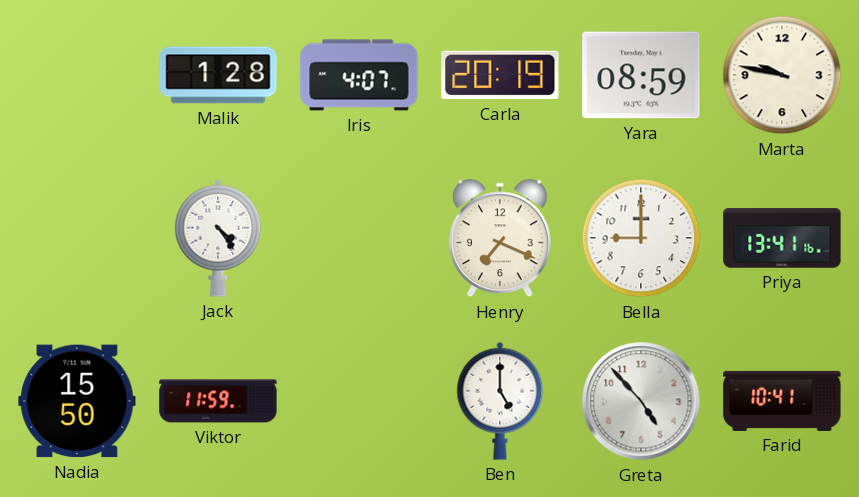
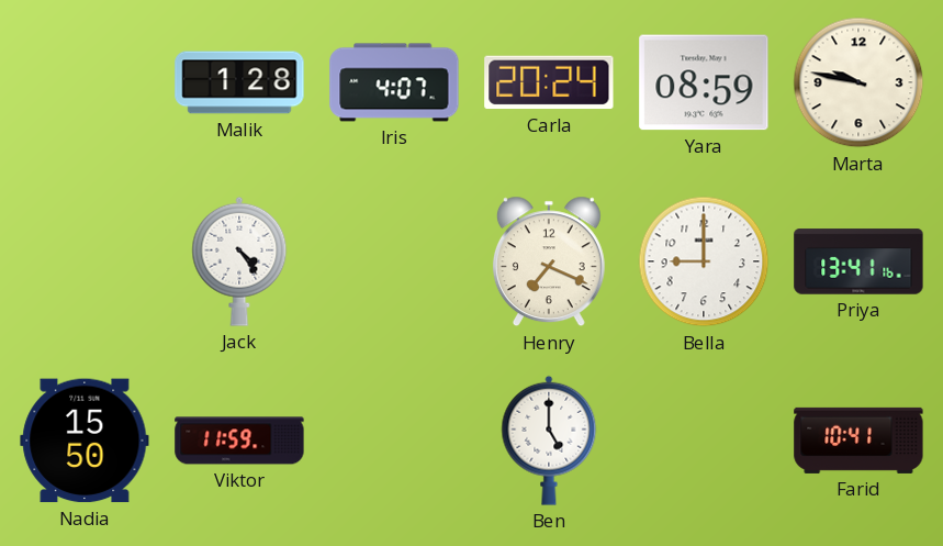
Carla: 20:19 -> 20:24 (549, 82)
Greta: 4:53 -> none (641, 401)
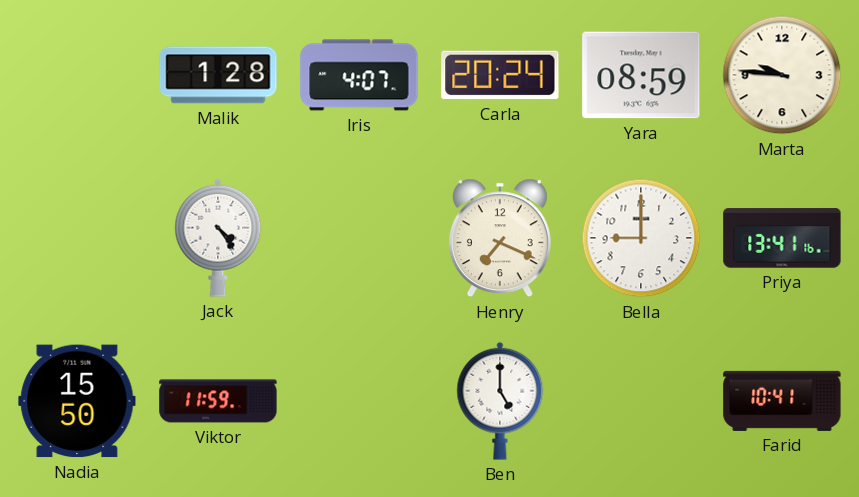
Marta: 9:47 -> 9:46 (782, 75)
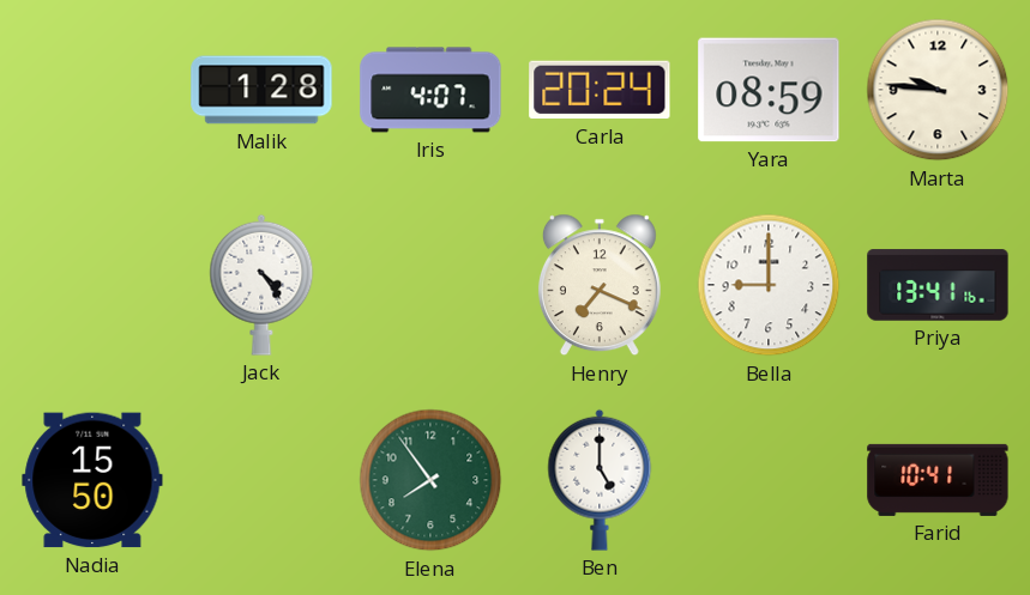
Viktor: 11:59 -> none (218, 401)
Elena: none -> 7:54 (430, 480)
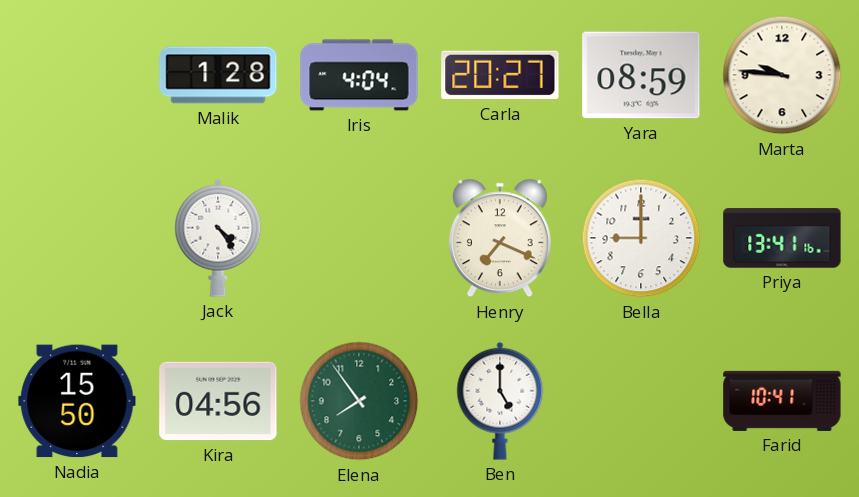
Iris: 4:07 -> 4:04 (359, 75)
Carla: 20:24 -> 20:27 (500, 75)
Kira: none -> 04:56 (218, 401)
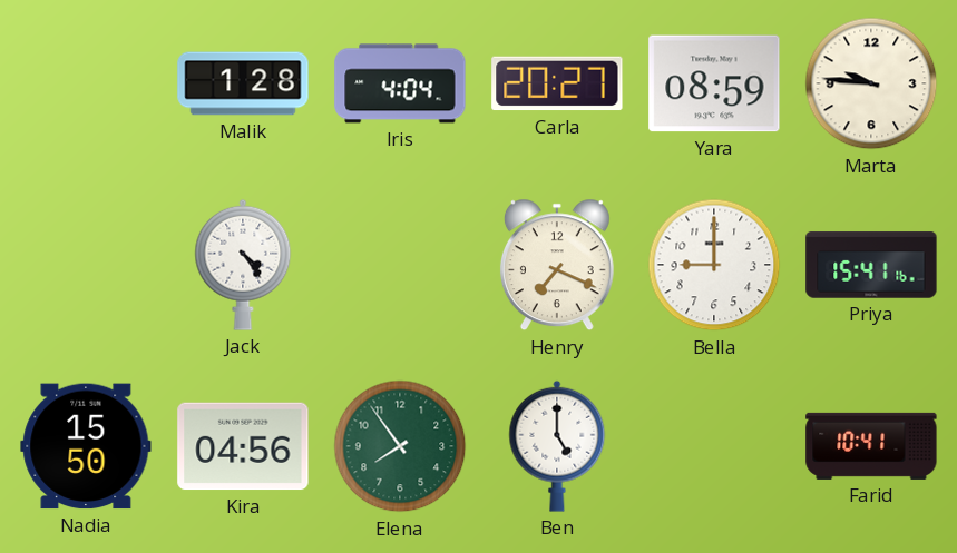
Priya: 13:41 -> 15:41 (871, 265)
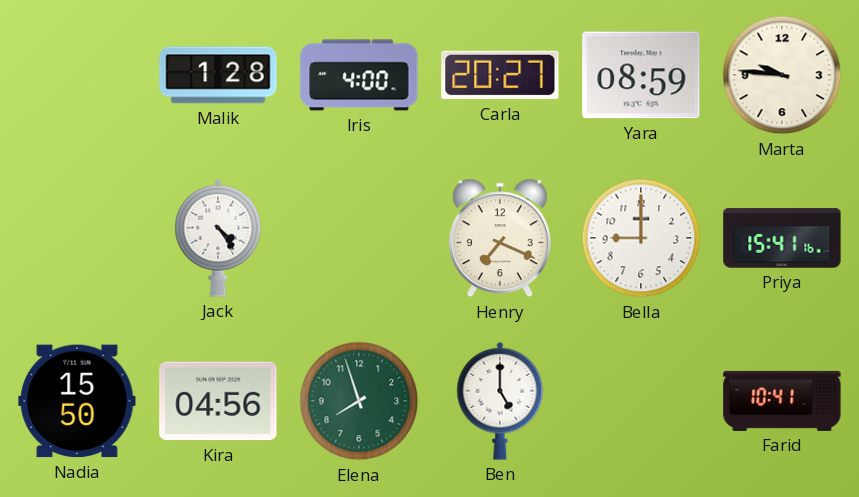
Iris: 4:04 -> 4:00 (359, 75)
Elena: 7:54 -> 7:57 (359, 401)
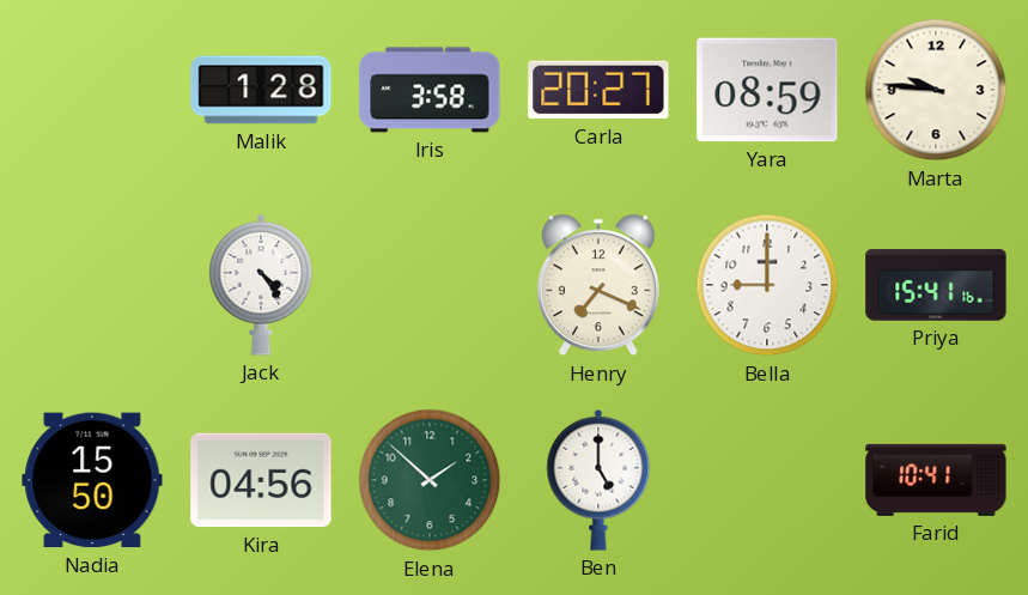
Iris: 4:00 -> 3:58 (430, 90)
Elena: 7:57 -> 1:52 (430, 480)
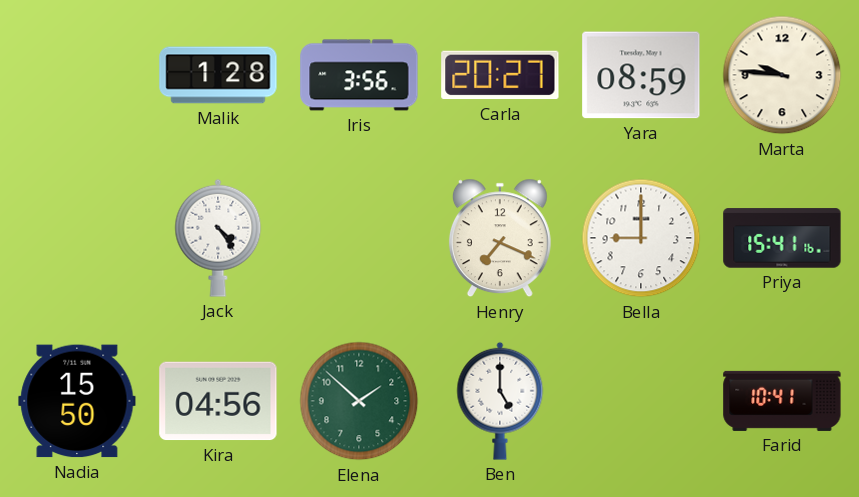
Iris: 3:58 -> 3:56 (359, 75)
